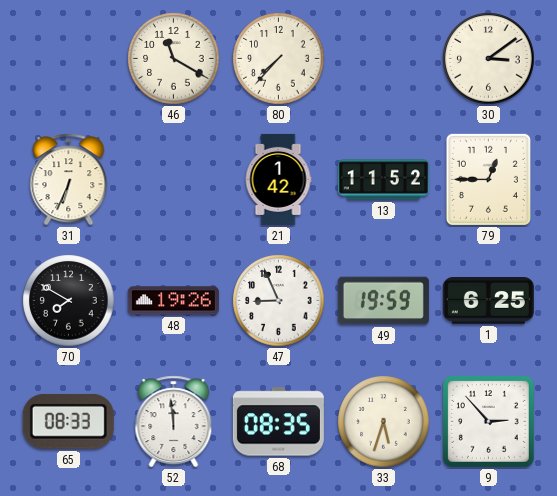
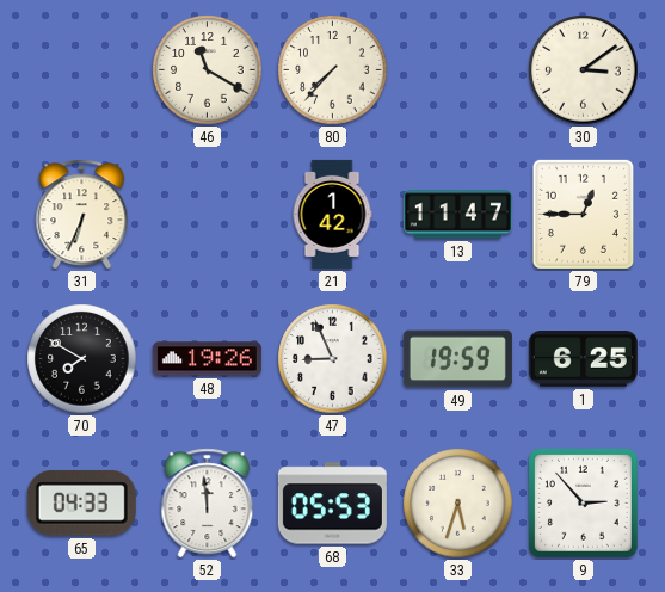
13: 11:52 -> 11:47 (457, 215)
65: 08:33 -> 04:33 (81, 502)
68: 08:35 -> 05:53 (332, 504)
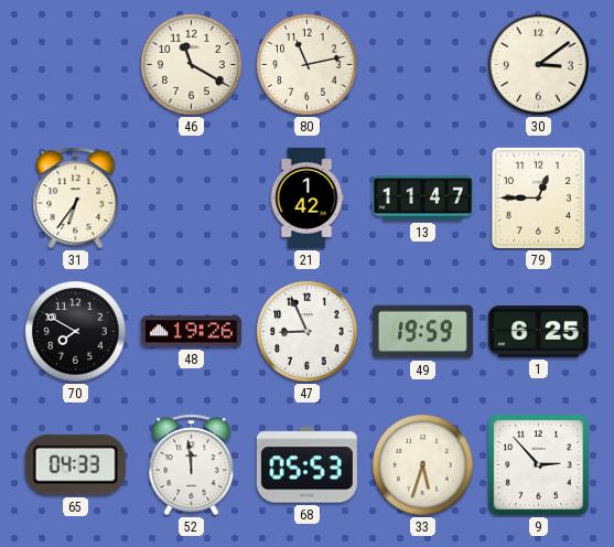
80: 7:37 -> 11:13 (308, 65)
31: 6:34 -> 6:36 (76, 199)
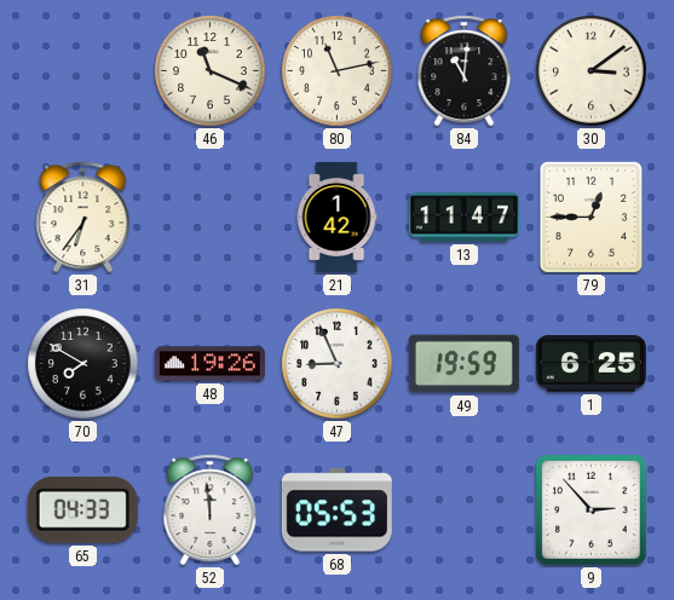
46: 11:20 -> 11:19 (211, 71)
84: none -> 11:01 (465, 71)
33: 5:33 -> none (423, 465)
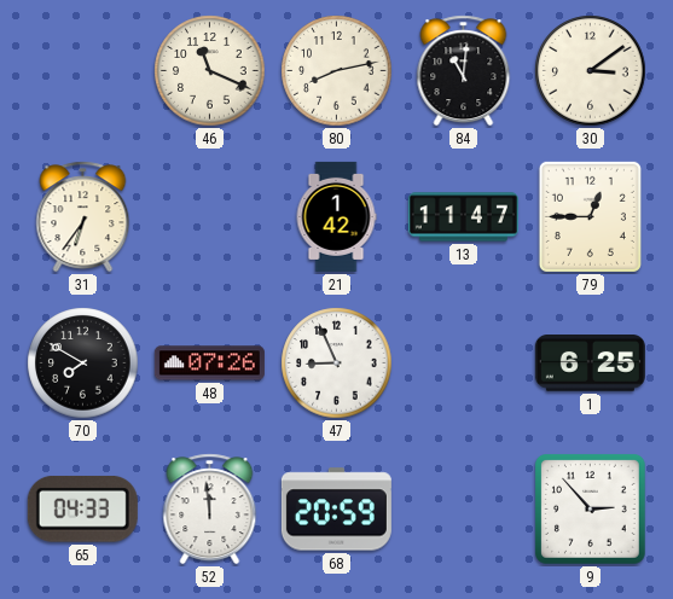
80: 11:13 -> 8:13 (337, 71)
48: 19:26 -> 07:26 (209, 364)
49: 19:59 -> none (463, 364)
68: 05:53 -> 20:59 (336, 510)
